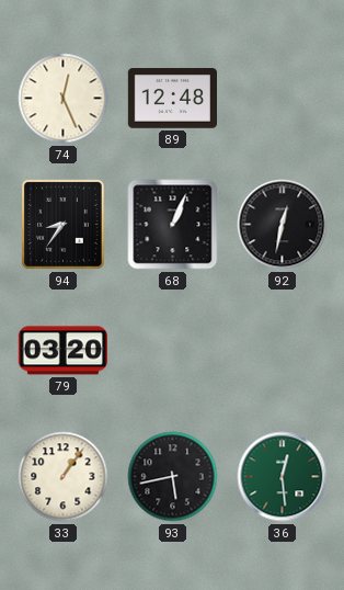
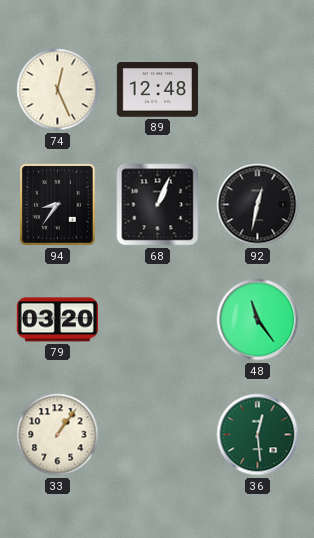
48: none -> 11:24 (258, 320)
93: 5:43 -> none (173, 477)
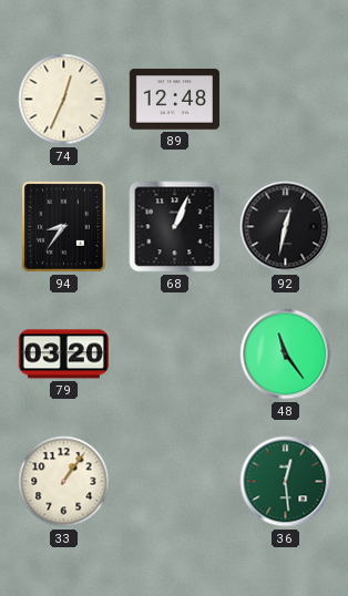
74: 12:26 -> 12:34 (64, 100)
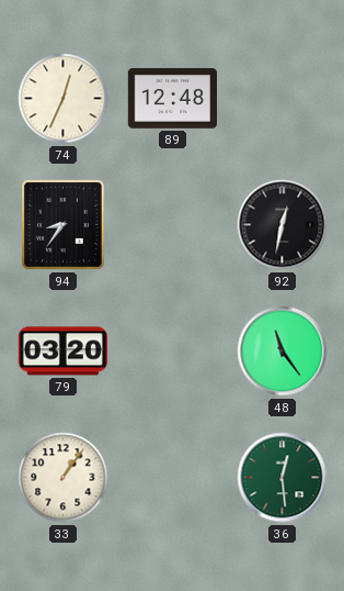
68: 1:04 -> none (175, 227)
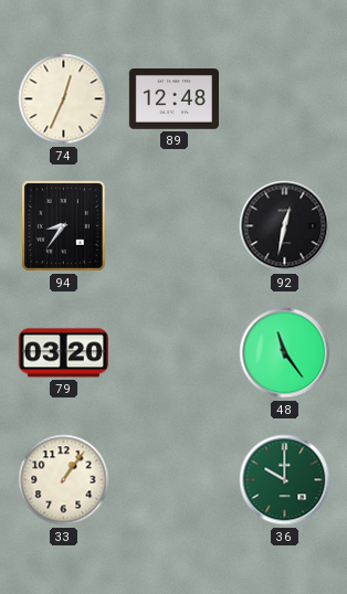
36: 12:29 -> 10:00 (285, 480)
